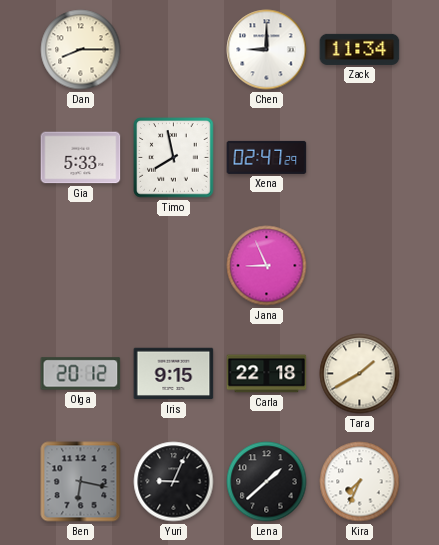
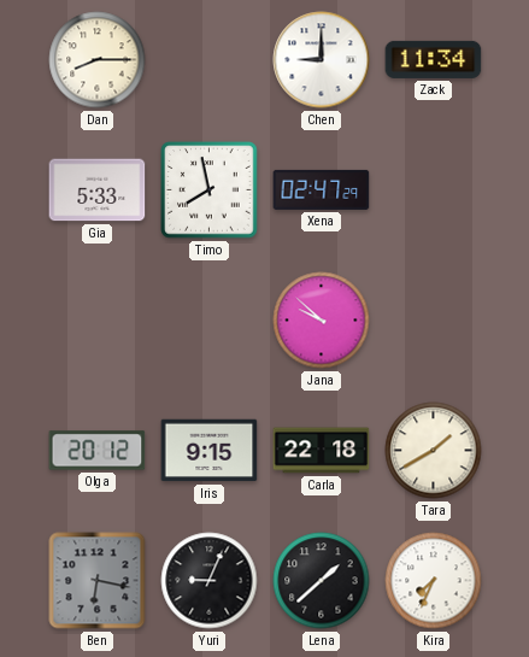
Jana: 8:56 -> 9:52 (322, 321)
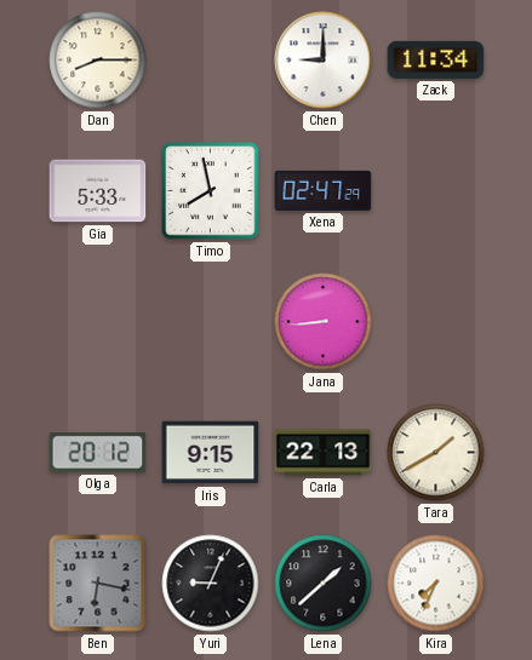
Jana: 9:52 -> 8:44 (324, 322)
Carla: 22:18 -> 22:13 (324, 453)
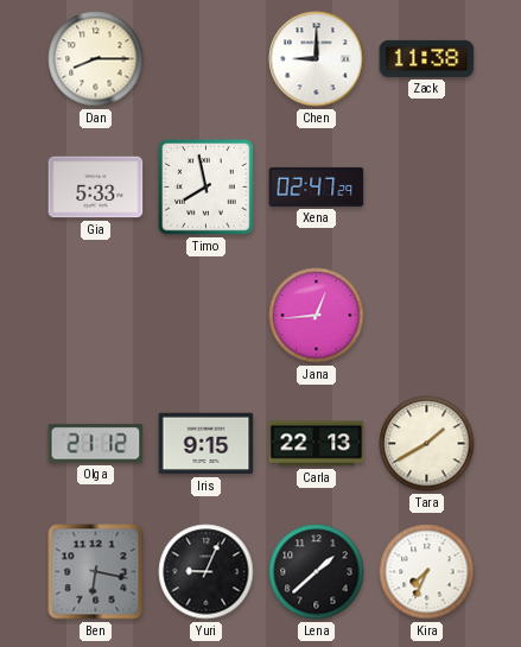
Zack: 11:34 -> 11:38 (427, 58)
Jana: 8:44 -> 12:44 (317, 316)
Olga: 20:12 -> 21:12 (96, 444)
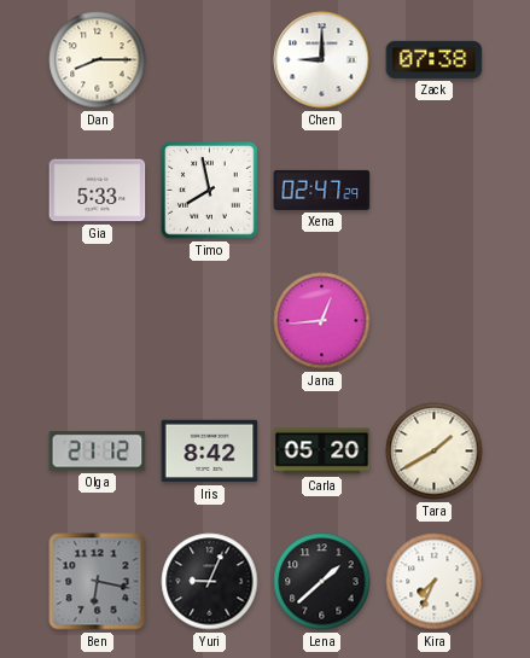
Zack: 11:38 -> 07:38 (435, 59)
Iris: 9:15 -> 8:42 (210, 452)
Carla: 22:13 -> 05:20 (322, 452)
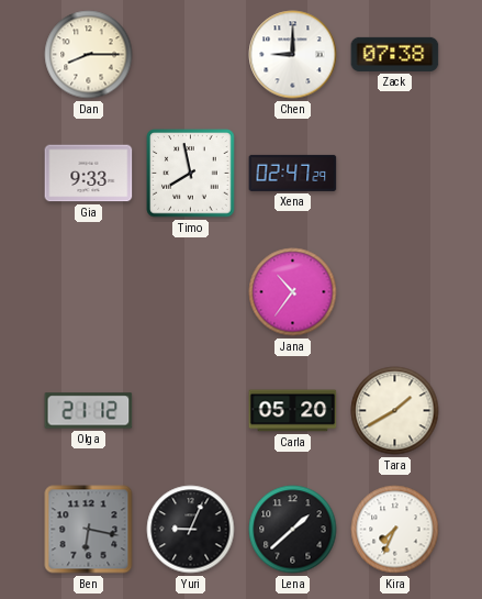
Gia: 5:33 -> 9:33 (89, 174)
Jana: 12:44 -> 10:36 (293, 292)
Iris: 8:42 -> none (210, 452)
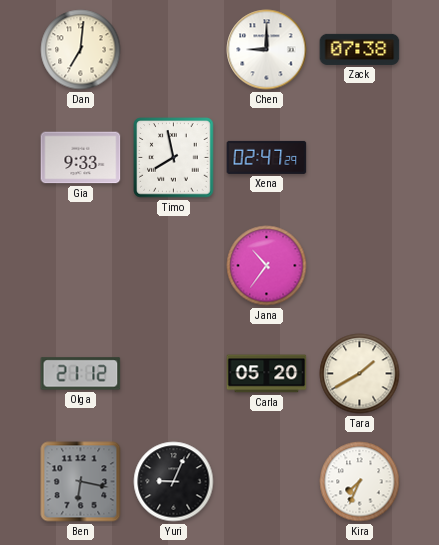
Dan: 8:15 -> 7:01 (81, 50)
Lena: 1:38 -> none (293, 530)
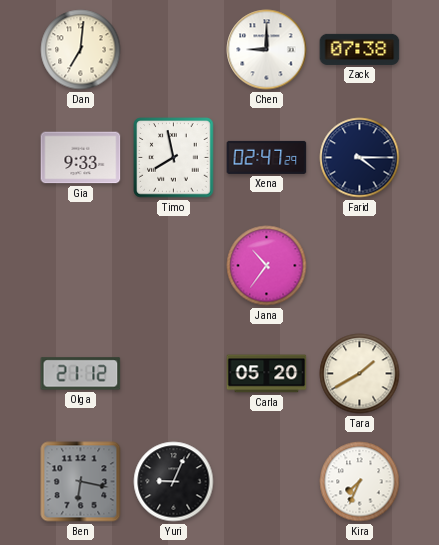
Farid: none -> 4:15 (360, 158)
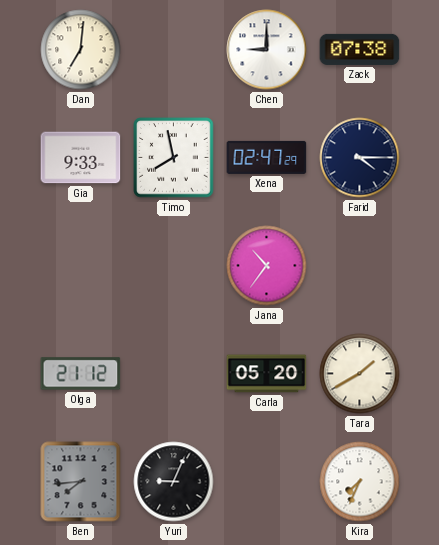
Ben: 6:17 -> 7:44 (81, 482)
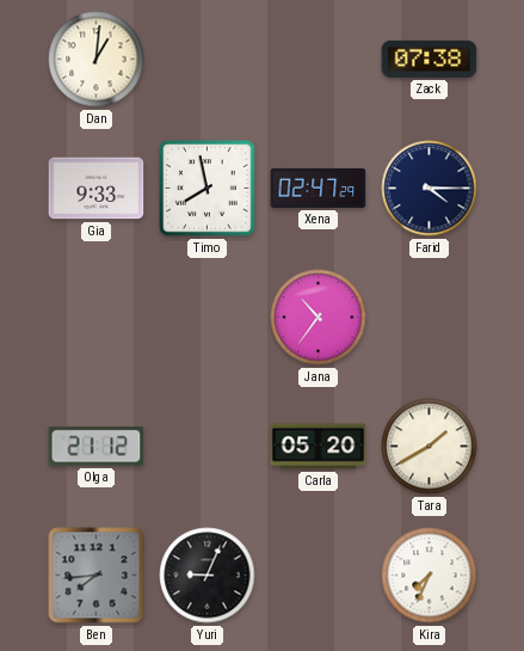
Dan: 7:01 -> 1:01 (97, 60)
Chen: 9:00 -> none (267, 50)
